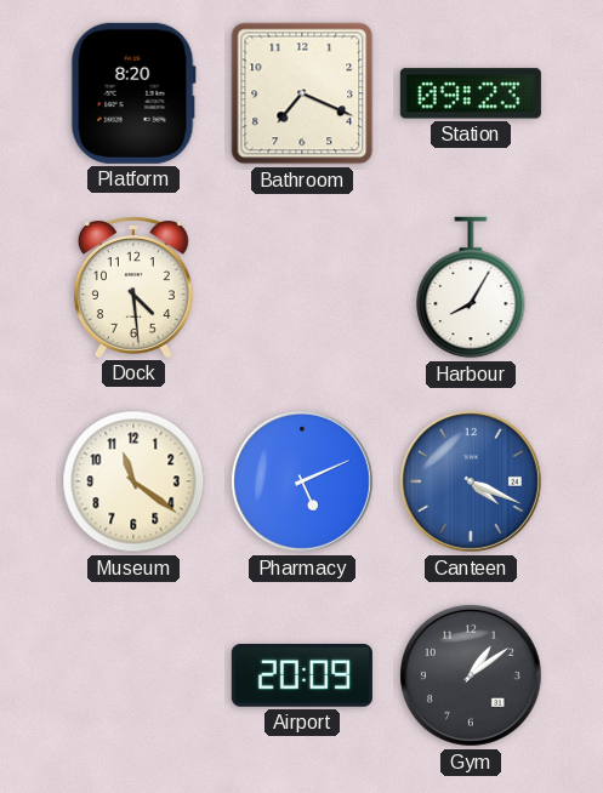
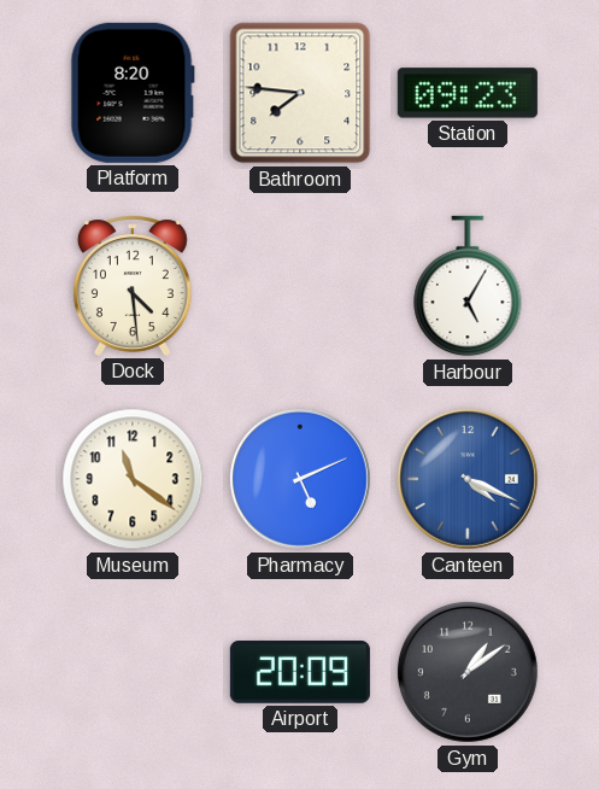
Bathroom: 7:19 -> 7:46 (300, 93)
Harbour: 8:05 -> 5:05 (468, 286)
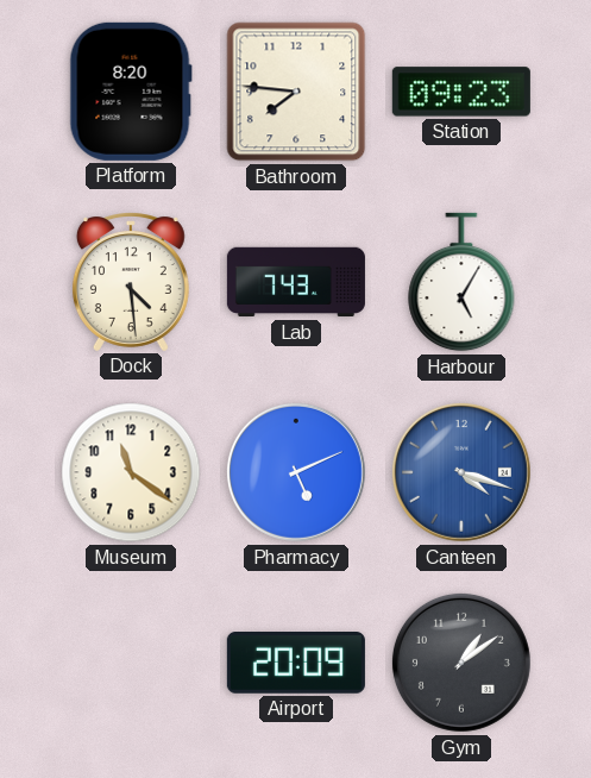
Lab: none -> 7:43 (296, 282)
Canteen: 4:19 -> 4:18 (461, 472)
